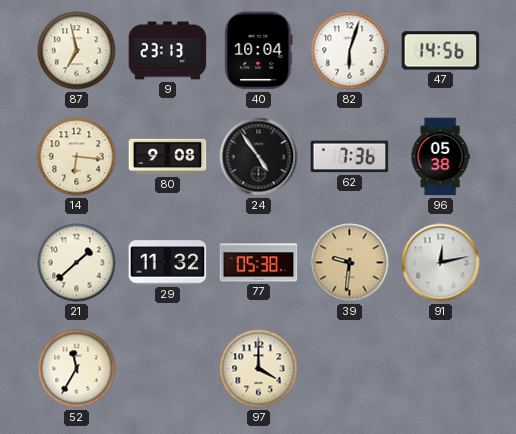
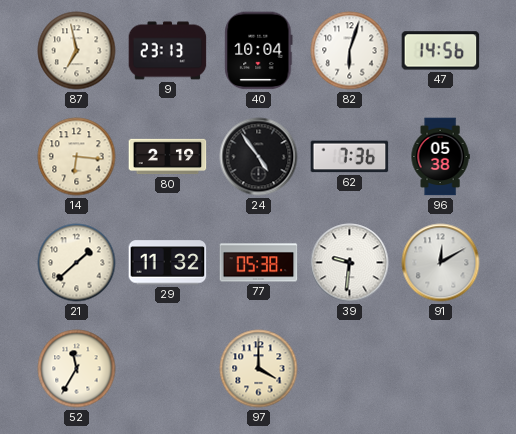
80: 9:08 -> 2:19 (168, 157)
39 dial: champagne -> white (350, 263)
91: 12:13 -> 12:10 (441, 263)
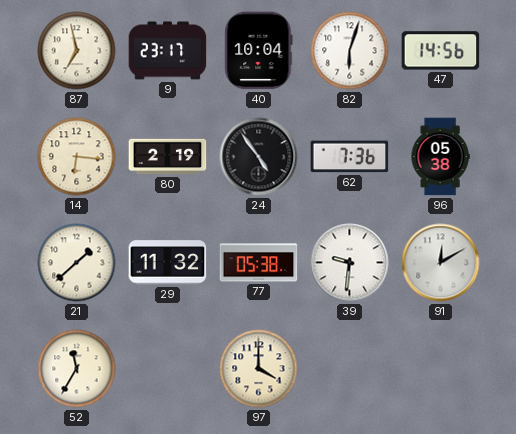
9: 23:13 -> 23:17 (168, 51)
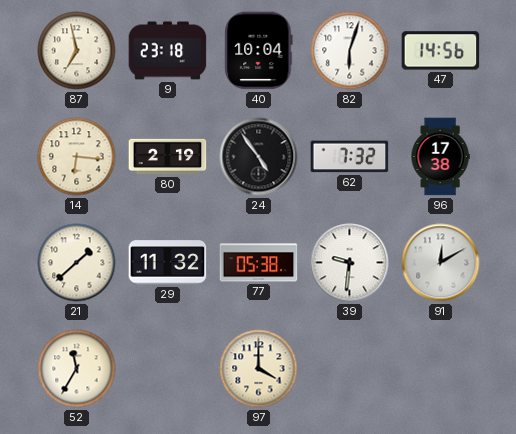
9: 23:17 -> 23:18 (168, 51)
62: 7:36 -> 7:32 (350, 157)
96: 05:38 -> 17:38 (440, 157)
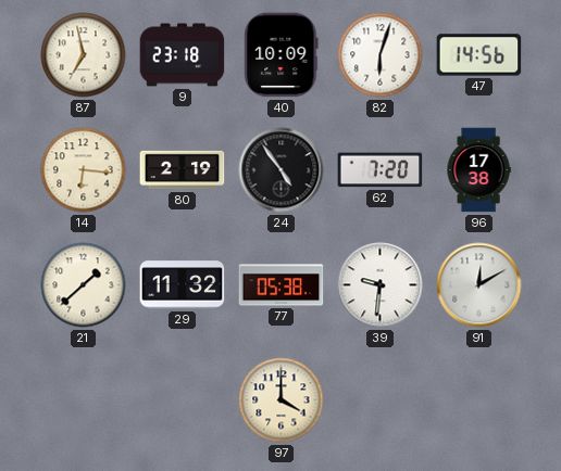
40: 10:04 -> 10:09 (282, 55)
62: 7:32 -> 7:20 (381, 170)
52: 11:35 -> none (77, 369)
